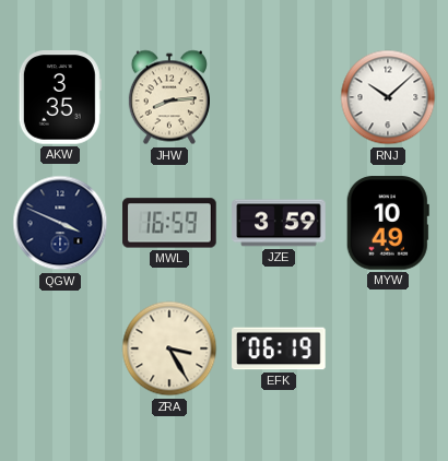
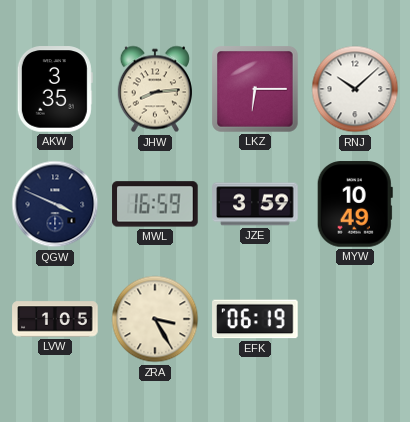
LKZ: none -> 6:15 (255, 89)
LVW: none -> 1:05 (55, 319)
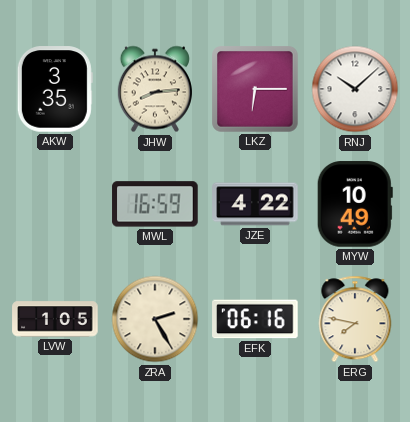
QGW: 3:49 -> none (55, 204)
JZE: 3:59 -> 4:22 (255, 204)
ZRA: 3:25 -> 2:25 (155, 319)
EFK: 06:19 -> 06:16 (255, 319)
ERG: none -> 7:47 (355, 319)
